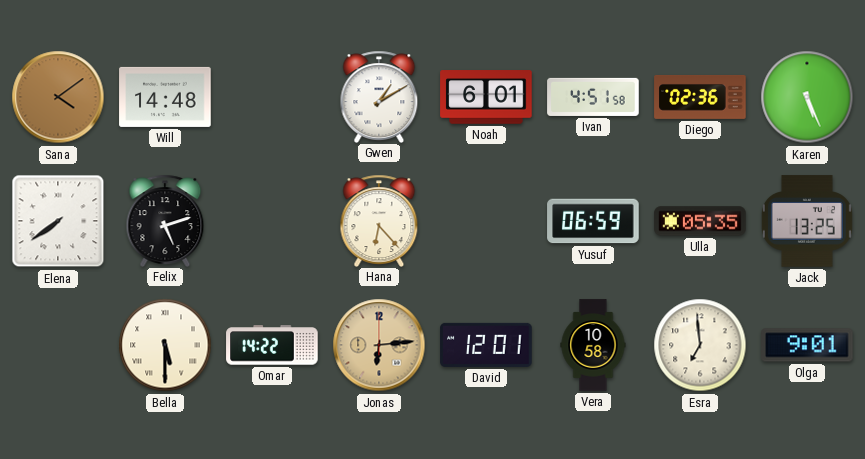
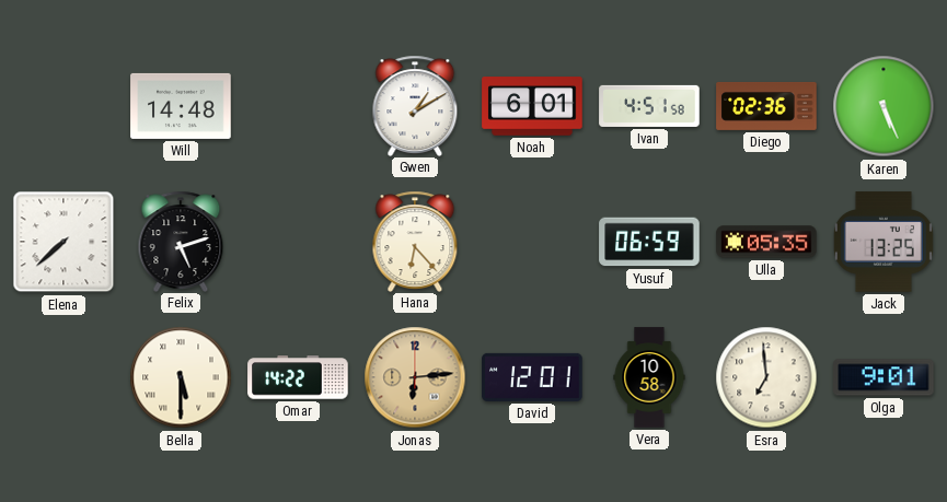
Sana: 4:09 -> none (58, 97)
Elena: 7:39 -> 7:38 (63, 242)
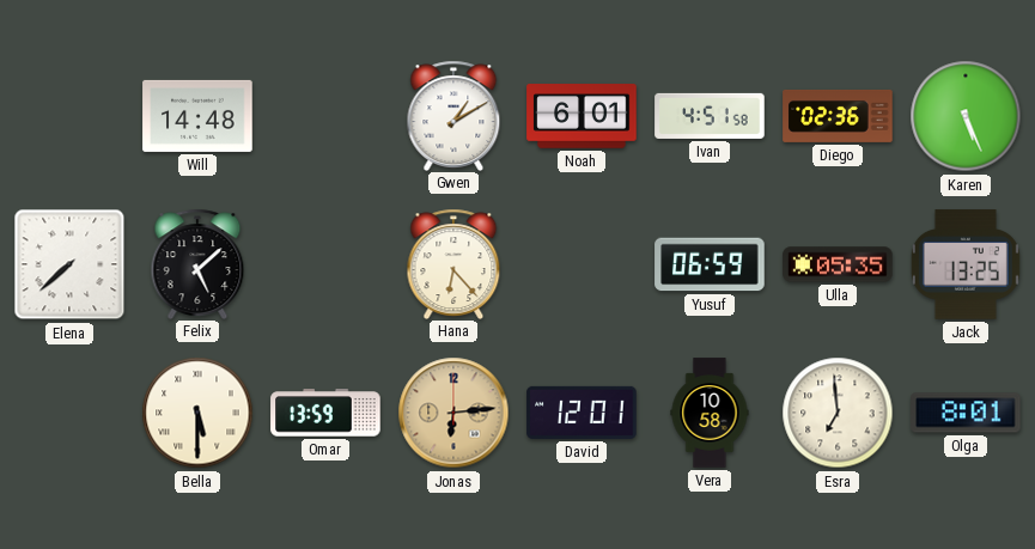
Felix: 5:12 -> 5:08 (197, 263)
Omar: 14:22 -> 13:59 (325, 413)
Olga: 9:01 -> 8:01 (966, 413)
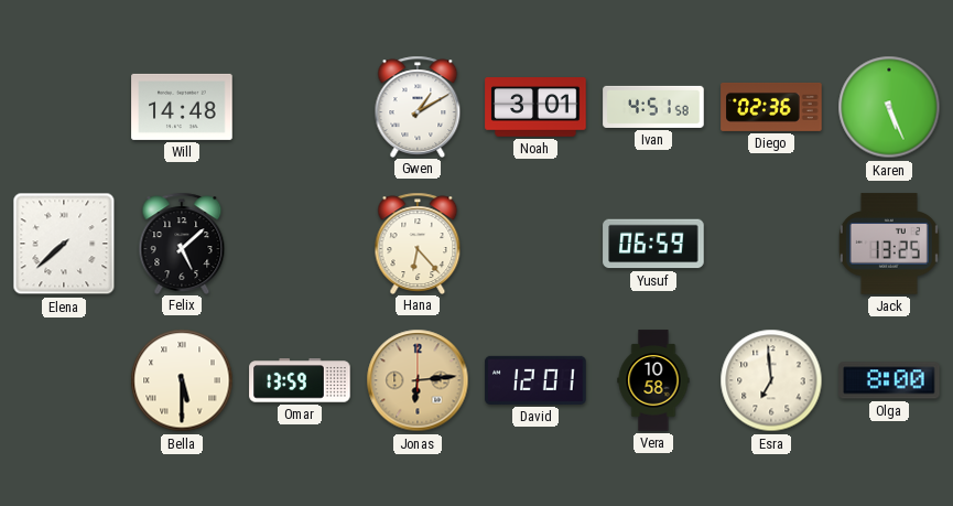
Noah: 6:01 -> 3:01 (535, 107)
Ulla: 05:35 -> none (838, 264)
Olga: 8:01 -> 8:00 (889, 380)
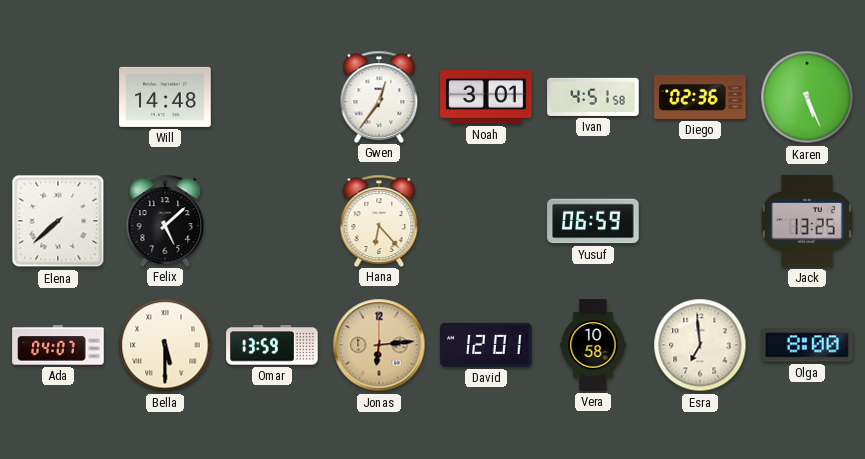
Gwen: 1:10 -> 12:36 (379, 96)
Ada: none -> 04:07 (58, 345)
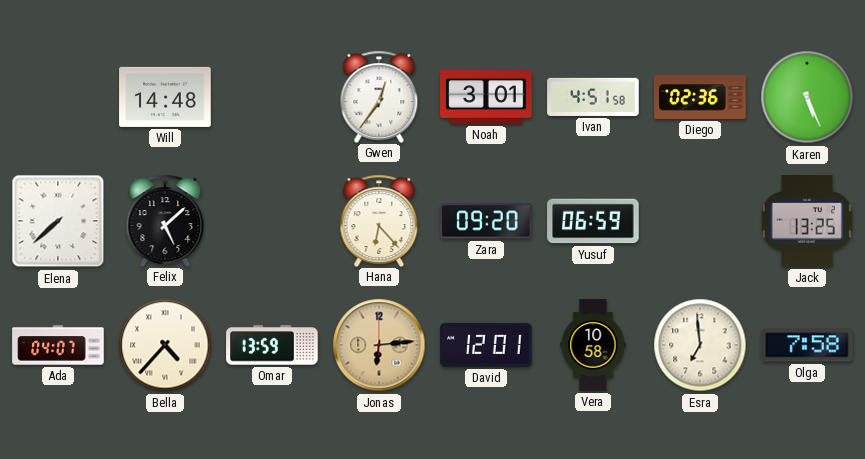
Zara: none -> 09:20 (486, 221)
Bella: 5:30 -> 4:37 (165, 345)
Olga: 8:00 -> 7:58 (807, 345)
